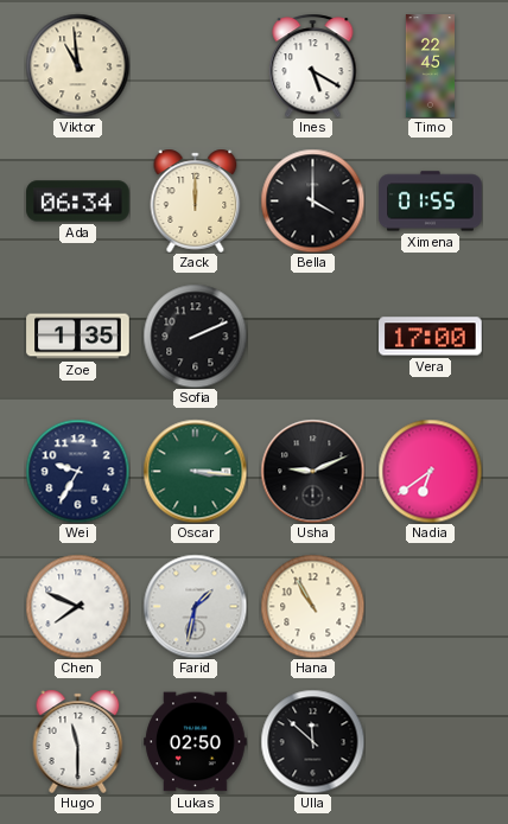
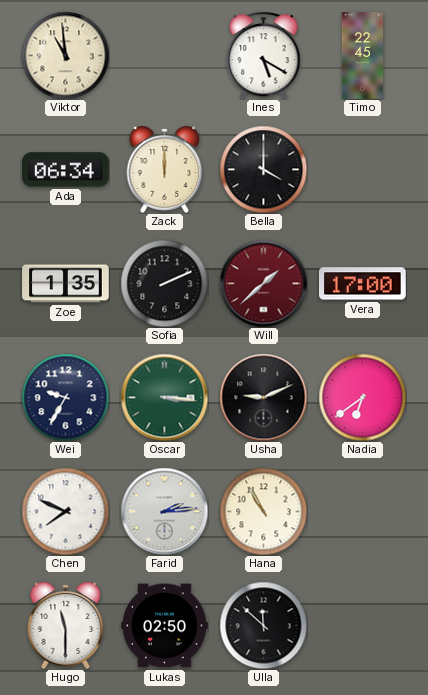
Ximena: 01:55 -> none (431, 202)
Will: none -> 1:38 (263, 283)
Farid: 1:32 -> 2:14 (164, 511)
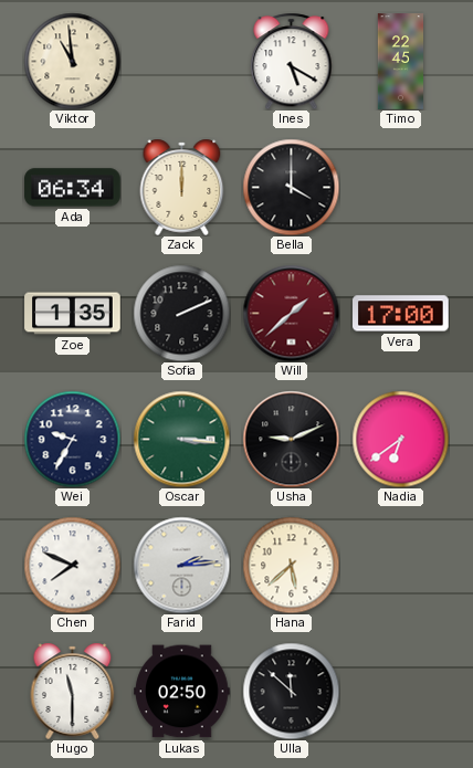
Hana: 10:55 -> 5:38 (291, 565)
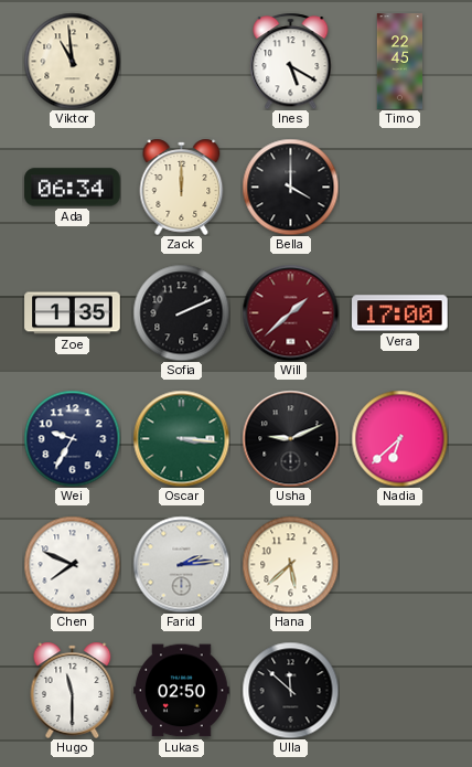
Nadia: 6:39 -> 6:38 (399, 438)
